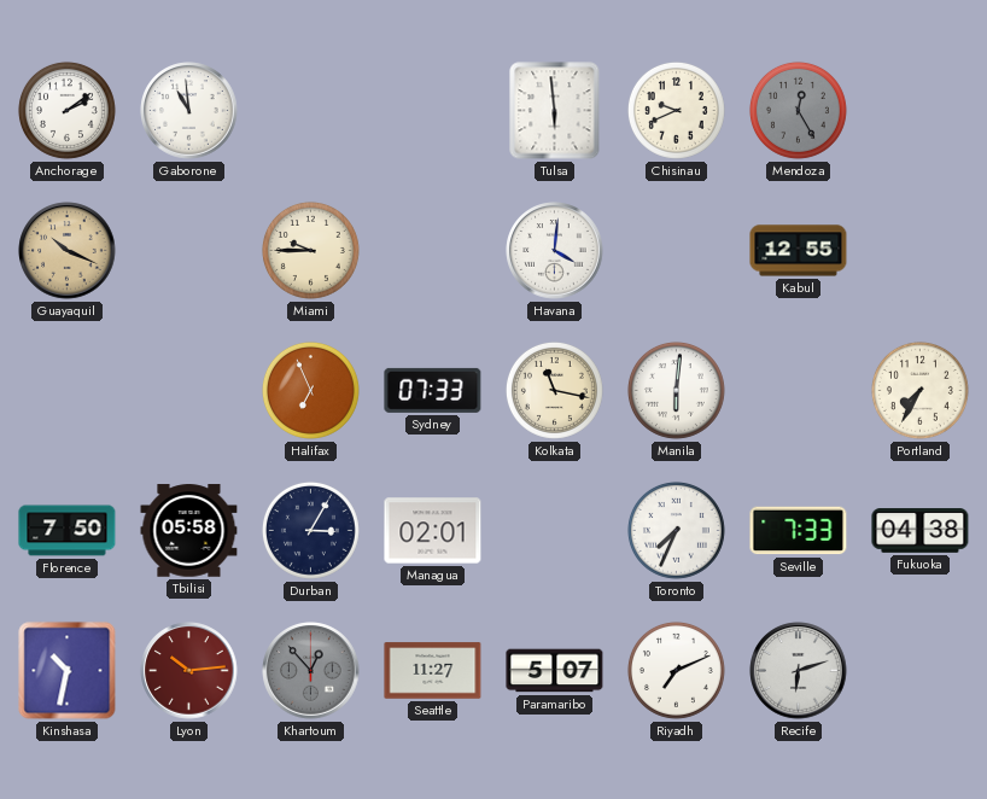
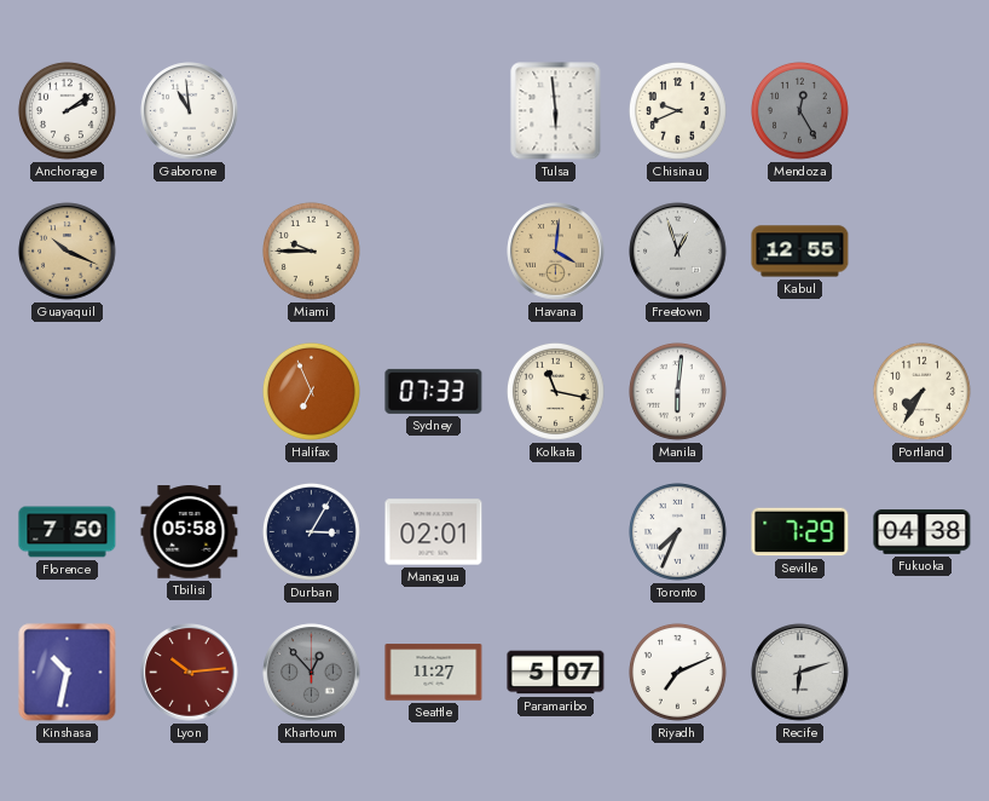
Havana dial: white -> champagne (556, 252)
Freetown: none -> 12:57 (678, 252)
Seville: 7:33 -> 7:29 (800, 532)
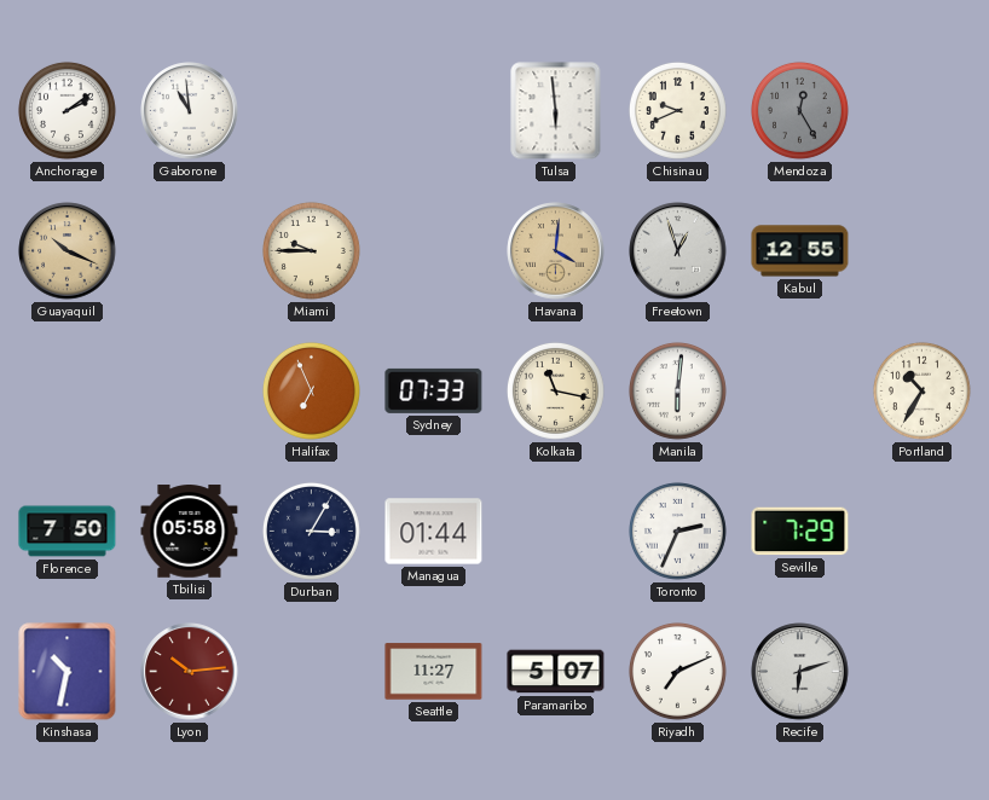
Portland: 7:35 -> 10:35 (921, 390)
Managua: 02:01 -> 01:44 (434, 532)
Toronto: 7:34 -> 2:34 (677, 531)
Fukuoka: 04:38 -> none (923, 532)
Khartoum: 12:53 -> none (312, 673)
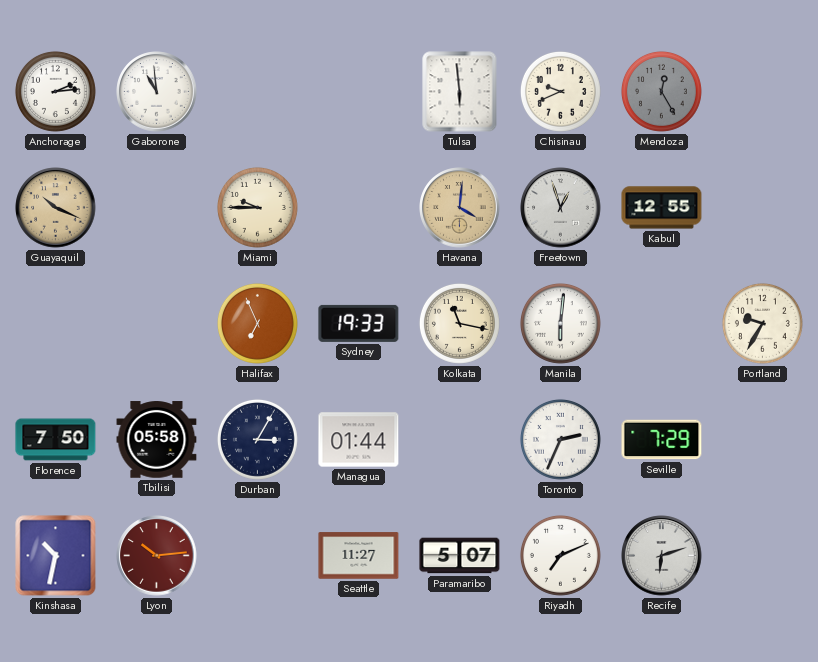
Anchorage: 2:09 -> 2:14 (55, 91)
Sydney: 07:33 -> 19:33 (359, 323)
Portland: 10:35 -> 9:35 (762, 323)
